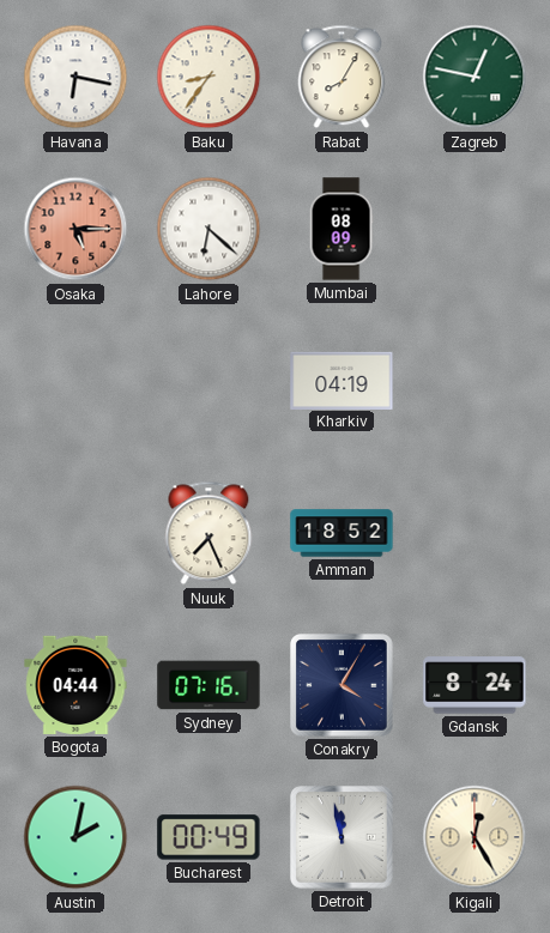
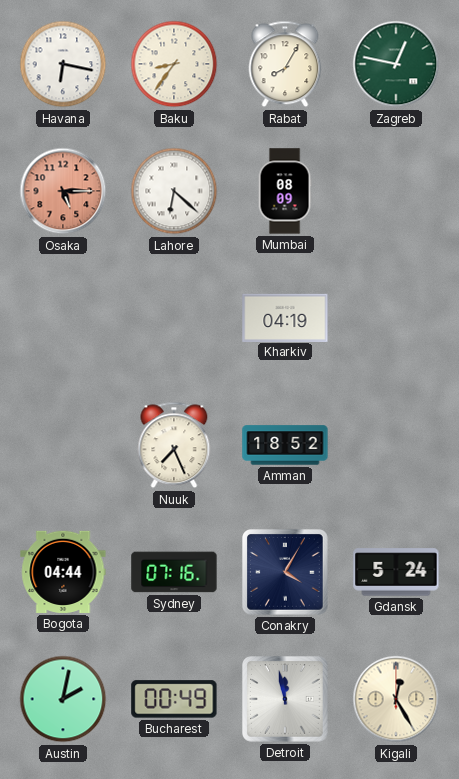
Gdansk: 8:24 -> 5:24 (396, 572)
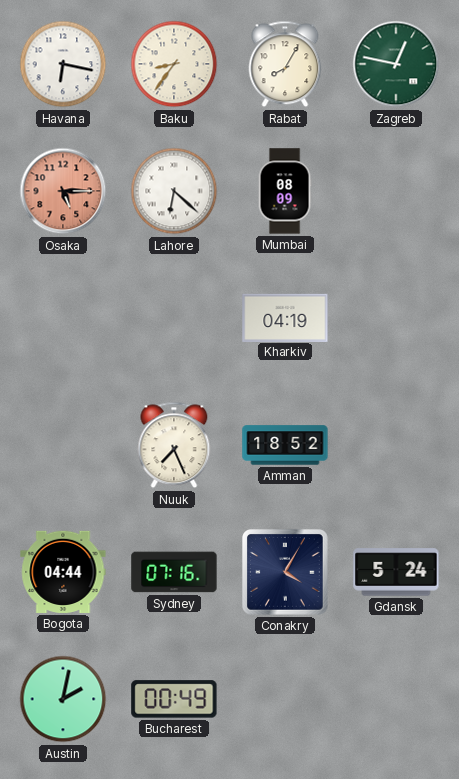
Detroit: 11:58 -> none (286, 700)
Kigali: 12:25 -> none (396, 699)
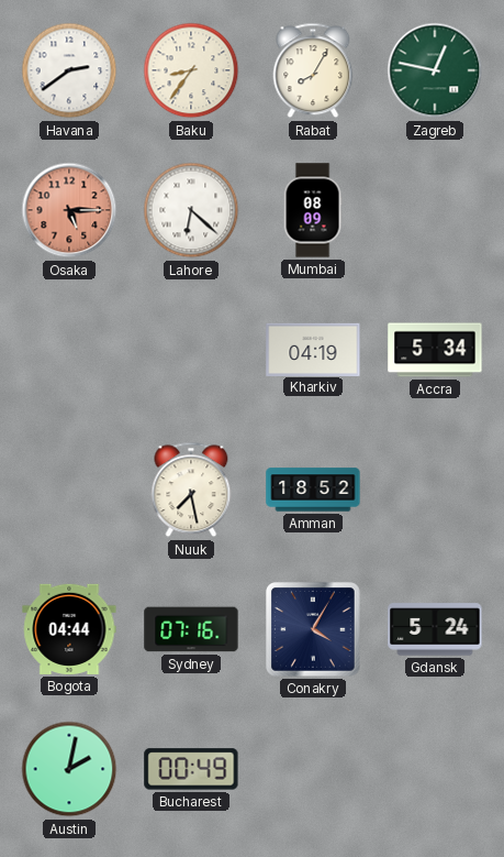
Havana: 6:17 -> 2:39 (69, 70)
Accra: none -> 5:34 (435, 350)
Nuuk: 7:26 -> 7:28 (191, 490)
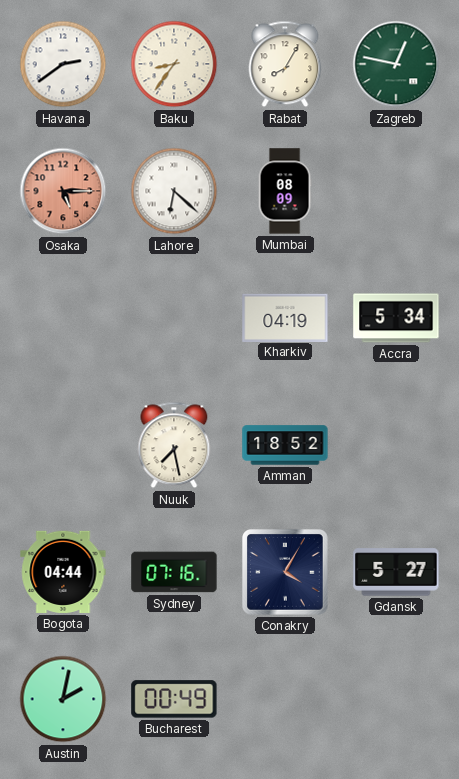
Gdansk: 5:24 -> 5:27 (396, 572)
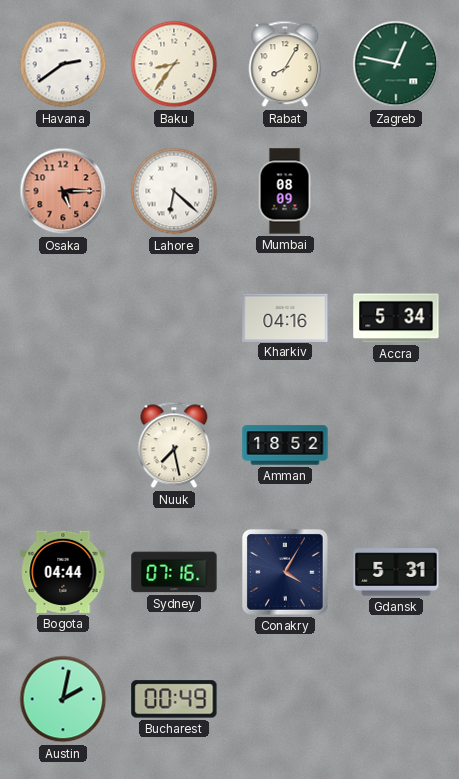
Kharkiv: 04:19 -> 04:16 (285, 317)
Gdansk: 5:27 -> 5:31 (396, 572)
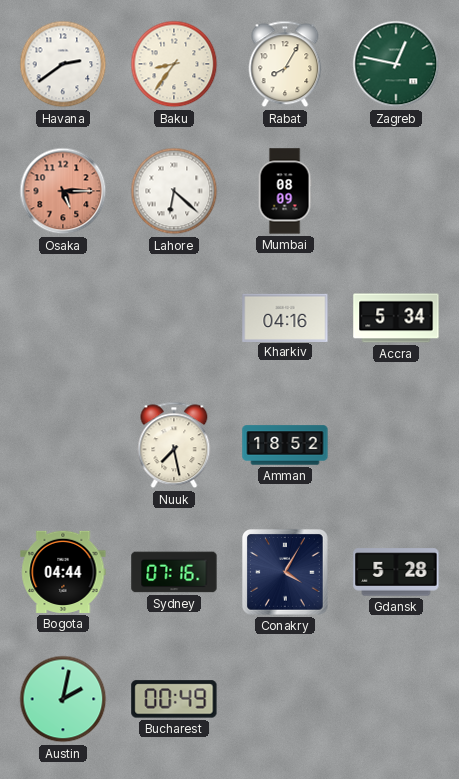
Gdansk: 5:31 -> 5:28 (396, 572)
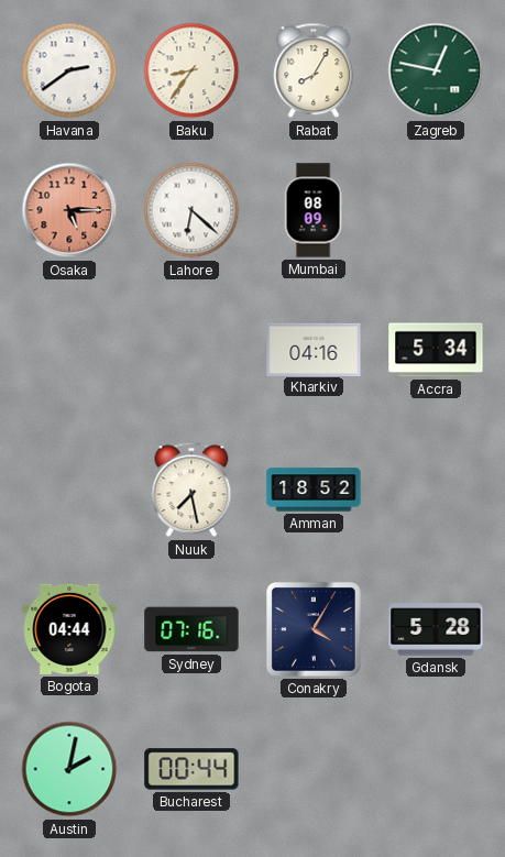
Bucharest: 00:49 -> 00:44 (191, 769)
